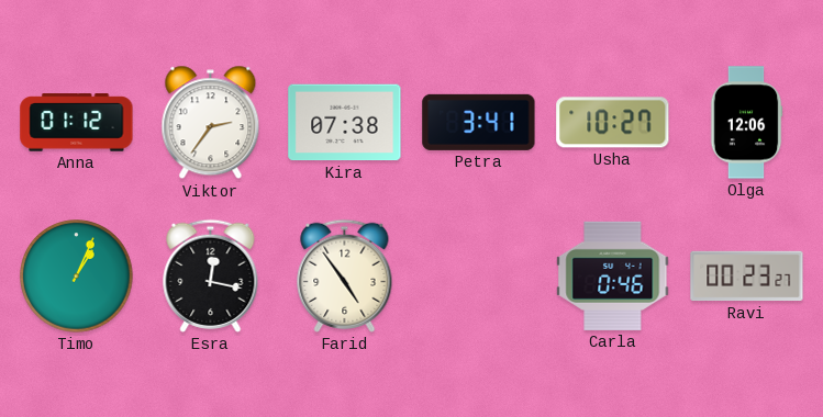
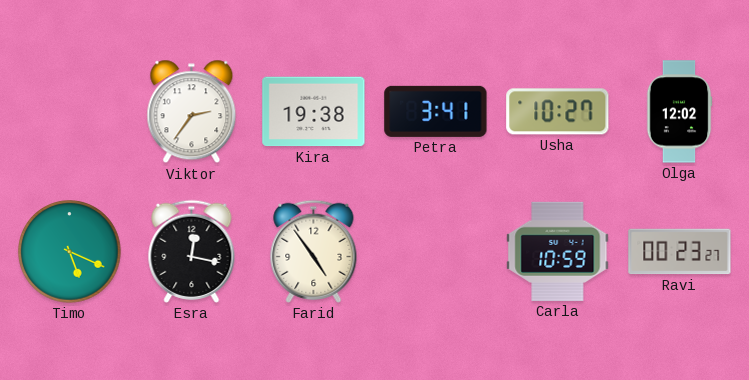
Anna: 01:12 -> none (77, 123)
Kira: 07:38 -> 19:38 (314, 112)
Olga: 12:06 -> 12:02 (679, 112)
Timo: 1:04 -> 5:19 (70, 252)
Carla: 0:46 -> 10:59 (558, 251)
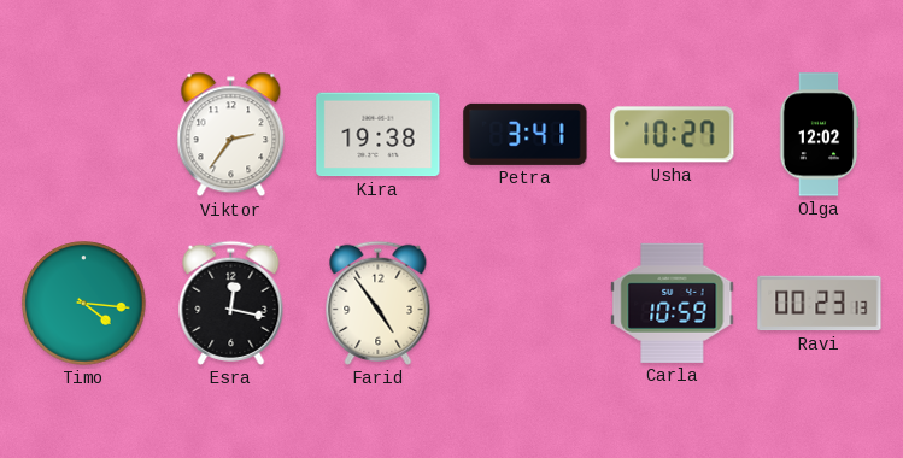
Timo: 5:19 -> 4:16 (84, 304)
Ravi: 00:23:27 -> 00:23:13 (820, 304)
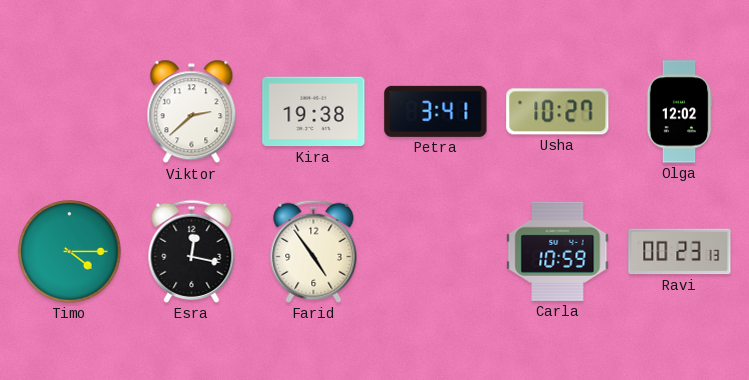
Viktor: 2:36 -> 2:38 (192, 112)
Timo: 4:16 -> 4:15 (70, 252)
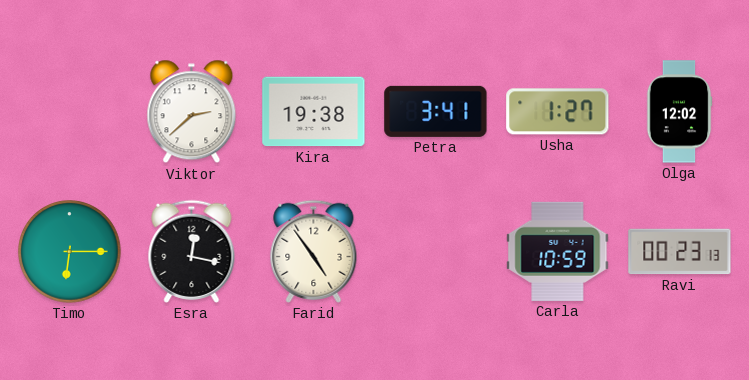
Usha: 10:27 -> 1:27 (558, 112)
Timo: 4:15 -> 6:15 (70, 252)
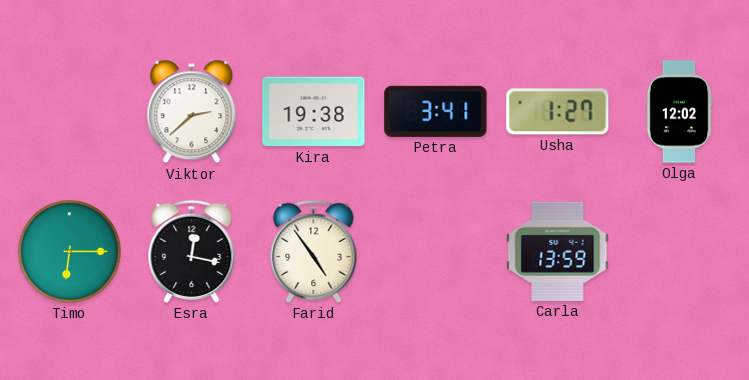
Carla: 10:59 -> 13:59 (558, 251)
Ravi: 00:23 -> none (680, 252)
